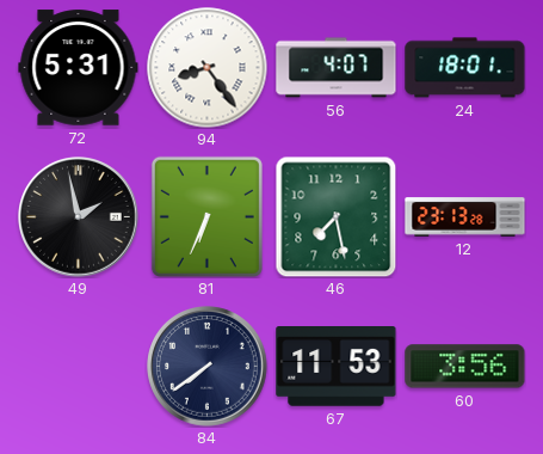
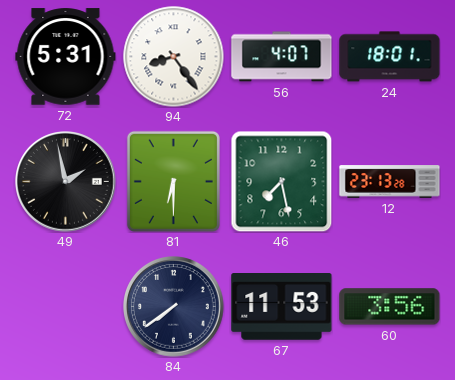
81: 6:34 -> 6:30 (173, 181)
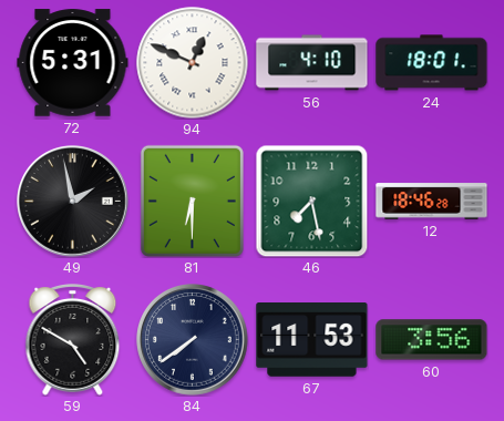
94: 8:24 -> 12:49 (193, 63)
56: 4:07 -> 4:10 (312, 63)
12: 23:13 -> 18:46 (432, 202)
59: none -> 4:50 (73, 340)
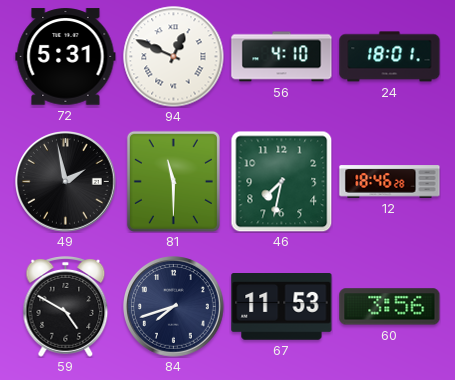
81: 6:30 -> 11:30 (173, 181)
46: 7:28 -> 7:32 (281, 181)
84: 7:39 -> 7:42 (174, 307)
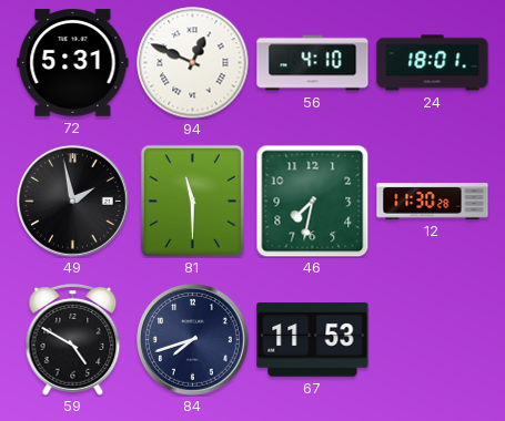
12: 18:46 -> 11:30 (433, 202)
60: 3:56 -> none (390, 307)
